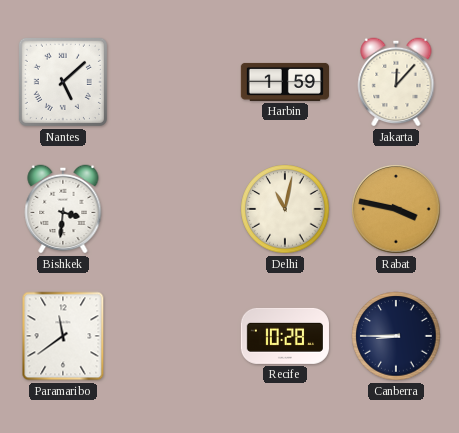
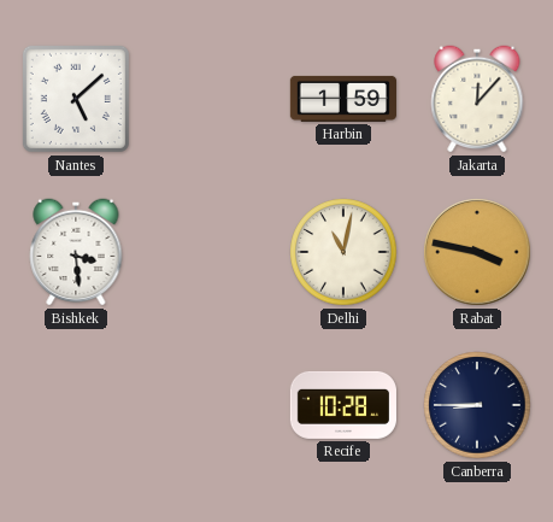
Bishkek: 3:31 -> 3:29 (76, 252)
Paramaribo: 11:39 -> none (63, 336)
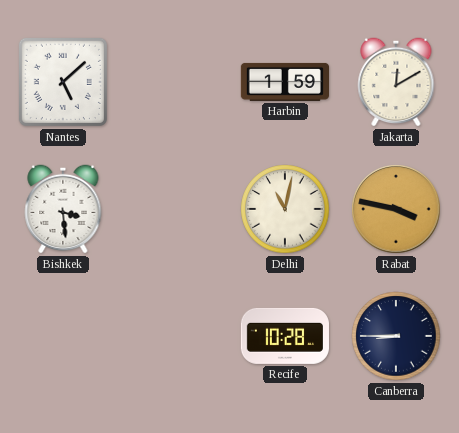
Jakarta: 12:07 -> 12:10 (396, 82)
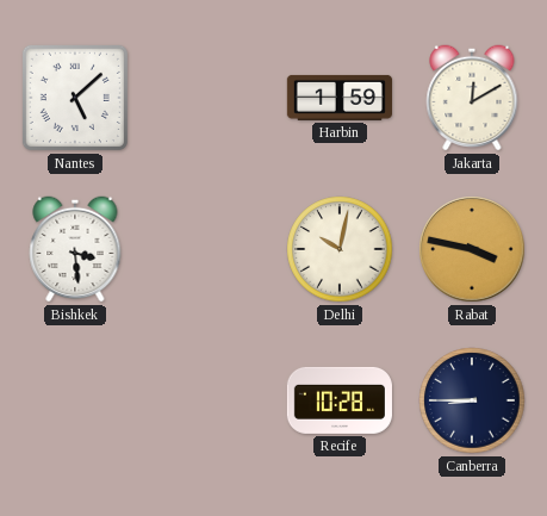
Delhi: 11:02 -> 10:02 (340, 249)
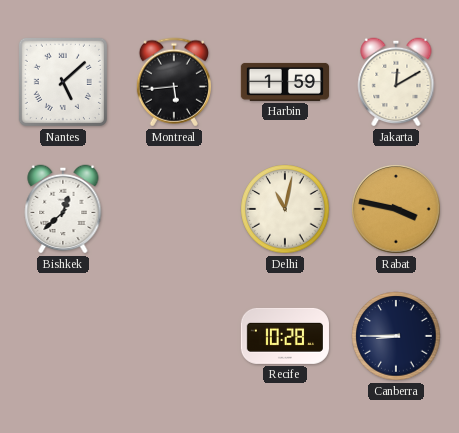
Montreal: none -> 5:44 (174, 82)
Bishkek: 3:29 -> 12:38 (63, 209)
Delhi: 10:02 -> 11:02 (285, 209)
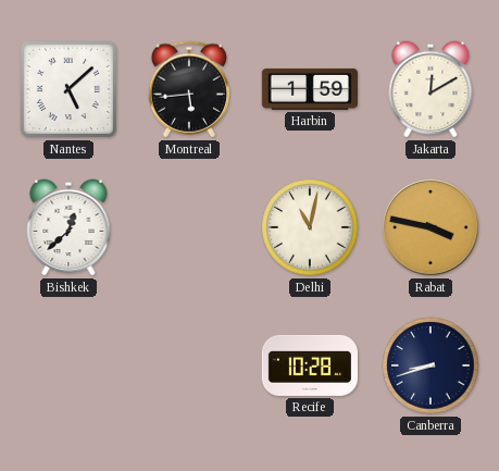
Canberra: 8:45 -> 8:42 (431, 365)
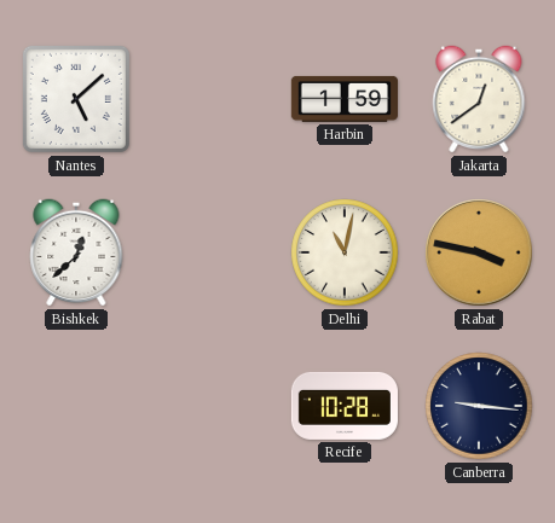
Montreal: 5:44 -> none (189, 89)
Jakarta: 12:10 -> 12:39 (479, 99)
Canberra: 8:42 -> 9:16 (479, 406)
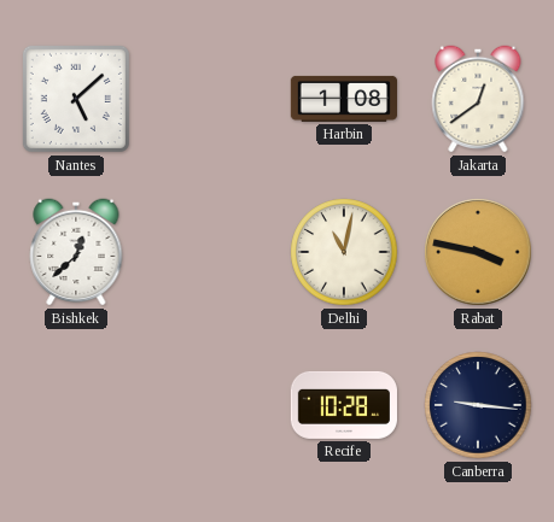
Harbin: 1:59 -> 1:08 (343, 99)
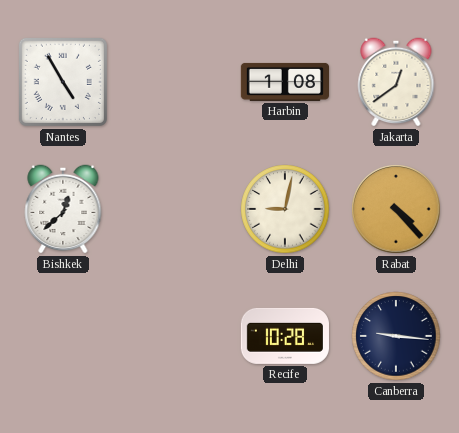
Nantes: 5:08 -> 4:55 (63, 82)
Delhi: 11:02 -> 9:02 (285, 209)
Rabat: 3:47 -> 4:23 (396, 209)
